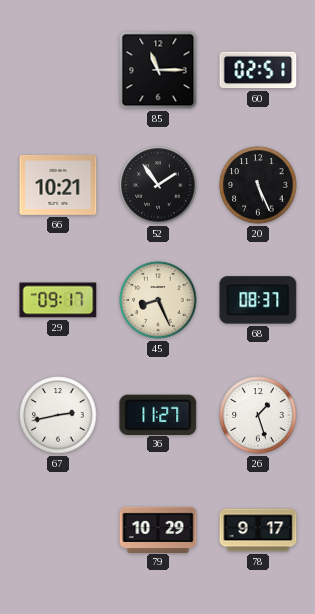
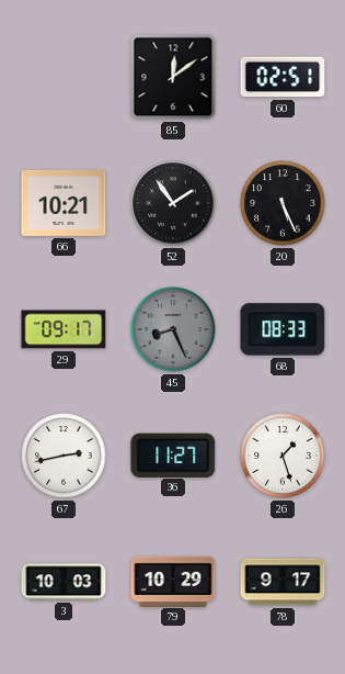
85: 11:15 -> 12:09 (173, 77)
45 dial: cream -> grey (173, 329)
68: 08:37 -> 08:33 (283, 329)
3: none -> 10:03 (64, 582)
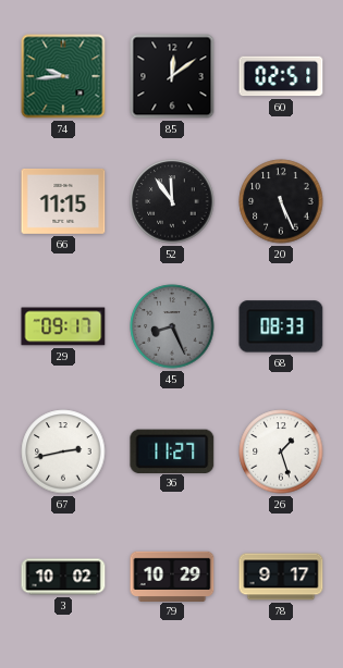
74: none -> 9:44 (63, 76)
66: 10:21 -> 11:15 (63, 201)
52: 1:54 -> 11:54 (172, 201)
3: 10:03 -> 10:02 (63, 577)
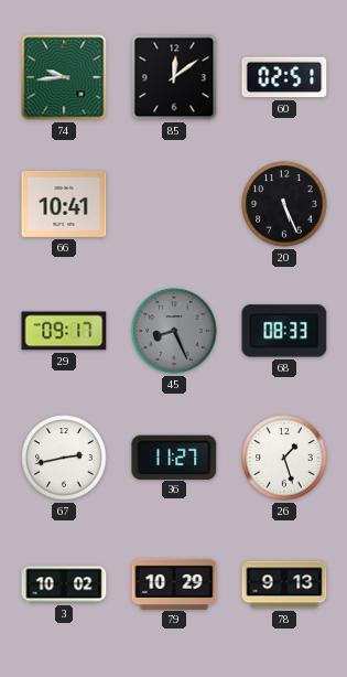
66: 11:15 -> 10:41 (64, 204)
52: 11:54 -> none (172, 201)
78: 9:17 -> 9:13 (284, 584)
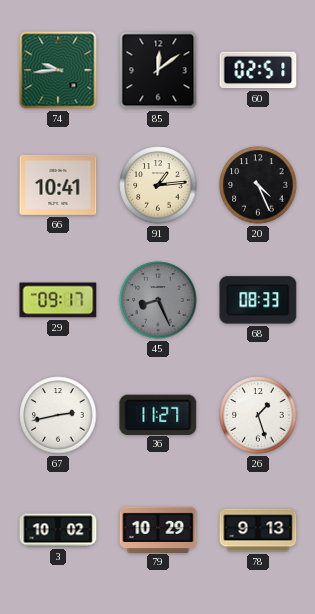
91: none -> 1:14 (158, 185)
20: 5:26 -> 4:26 (258, 185)
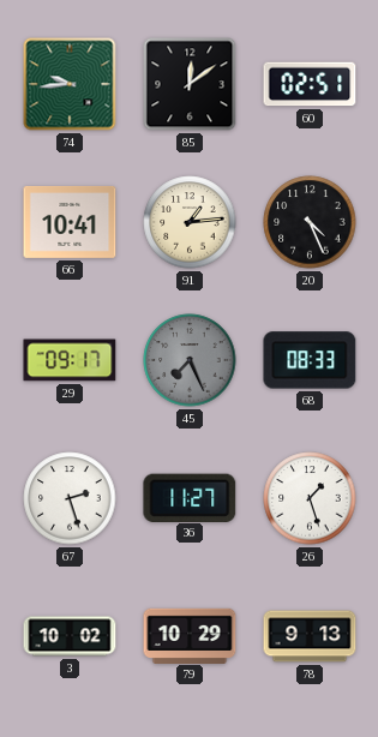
45: 8:26 -> 7:26 (190, 360)
67: 2:43 -> 2:27 (70, 498)
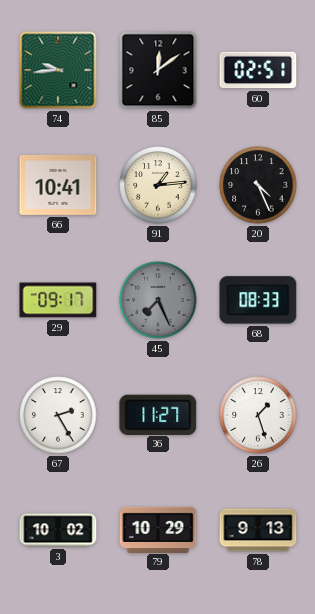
67: 2:27 -> 2:25 (58, 415)
